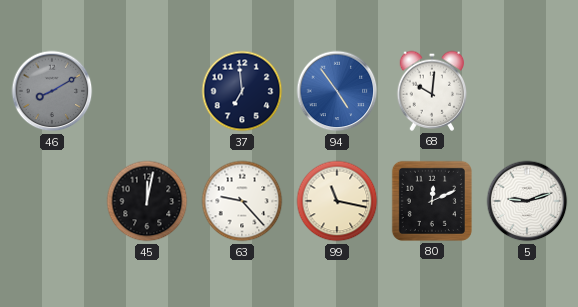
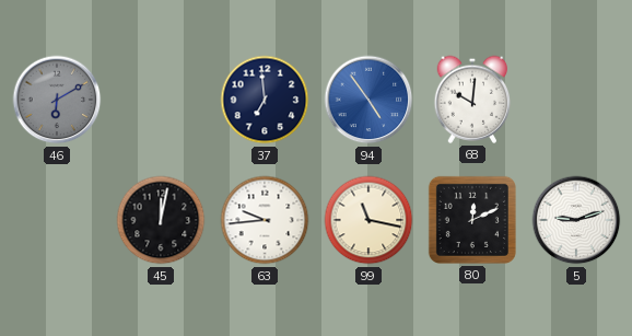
46: 8:10 -> 6:10 (57, 100)
63: 9:23 -> 9:44 (265, 220)
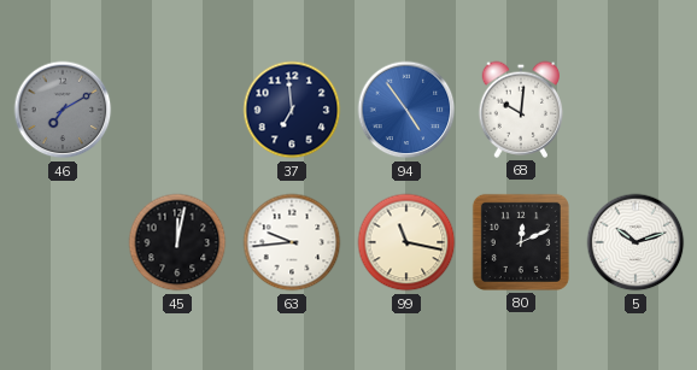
46: 6:10 -> 7:10 (63, 110)
5: 9:12 -> 10:12 (635, 242)
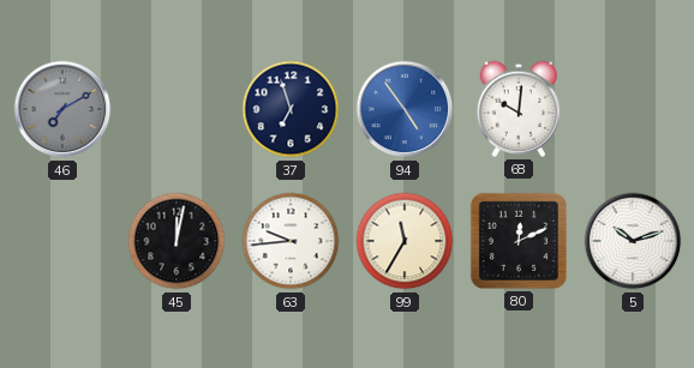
37: 6:59 -> 6:57 (291, 109)
99: 11:17 -> 11:35 (405, 241)
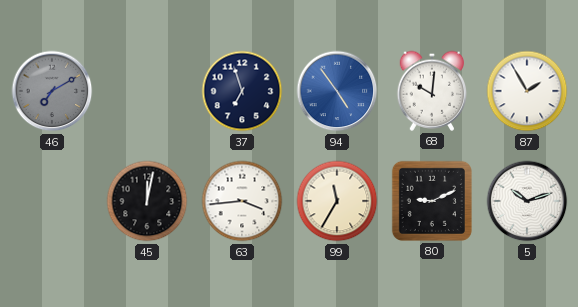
87: none -> 1:55 (527, 91)
63: 9:44 -> 3:44 (242, 201)
80: 12:11 -> 9:11 (432, 201)
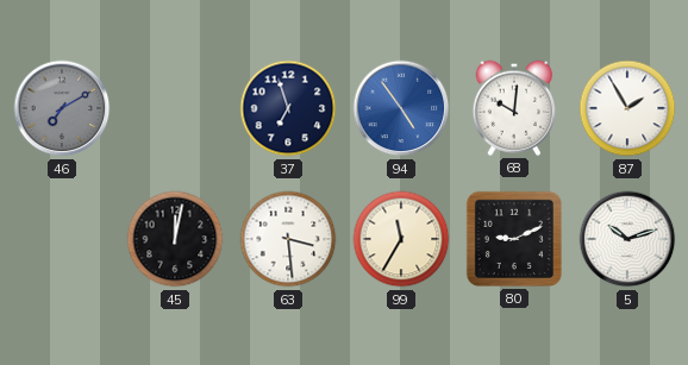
63: 3:44 -> 3:29 (288, 239)
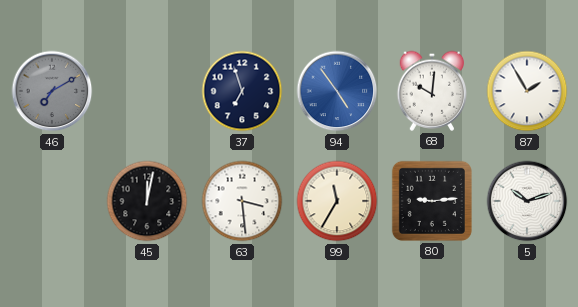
80: 9:11 -> 9:14 (432, 201)
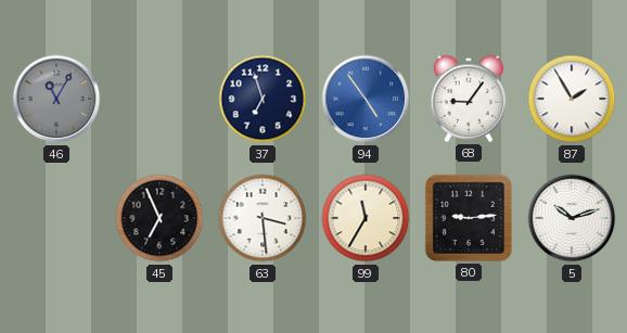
46: 7:10 -> 11:05 (56, 99)
68: 10:01 -> 9:06 (469, 99)
45: 12:02 -> 6:56 (159, 218)
